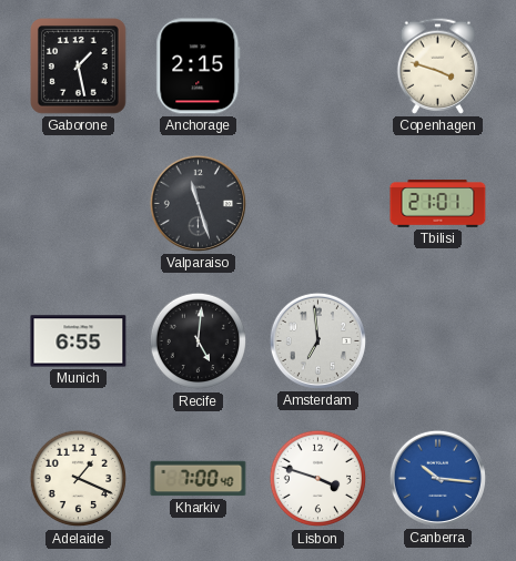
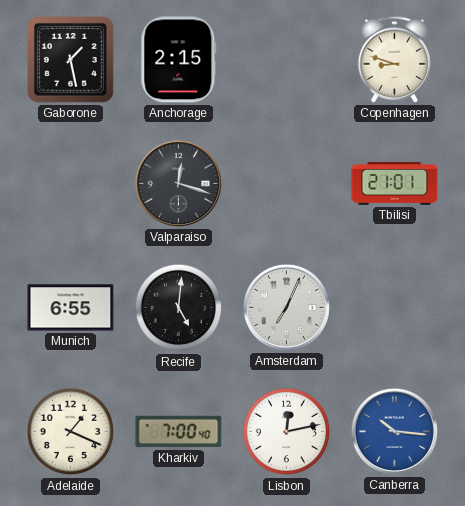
Copenhagen: 3:48 -> 8:48 (395, 59)
Valparaiso: 11:27 -> 12:18 (178, 183)
Amsterdam: 6:59 -> 7:04 (286, 307)
Lisbon: 3:48 -> 12:13 (287, 432)
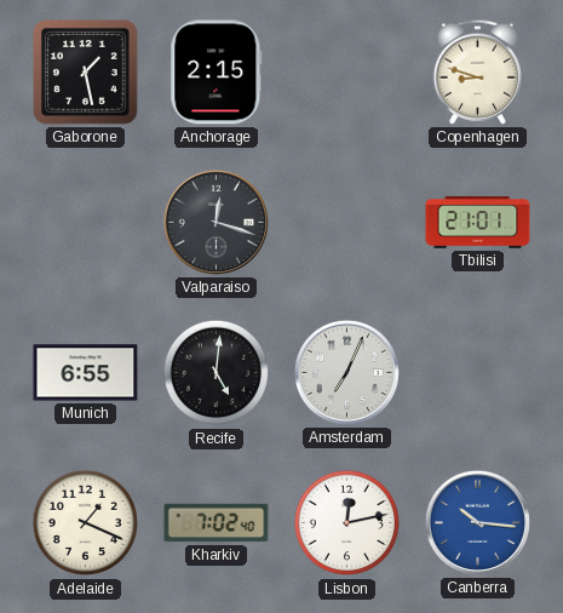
Kharkiv: 7:00 -> 7:02 (217, 523)
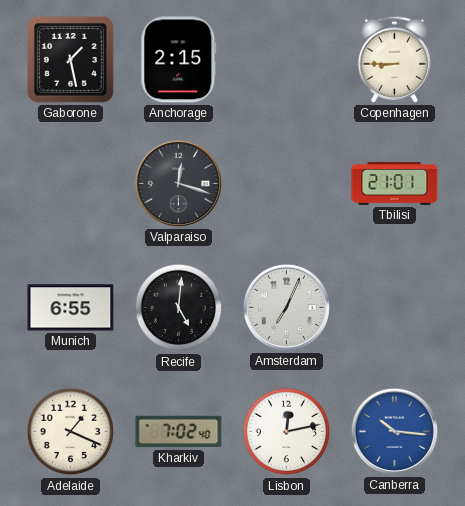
Copenhagen: 8:48 -> 8:45 (395, 59)
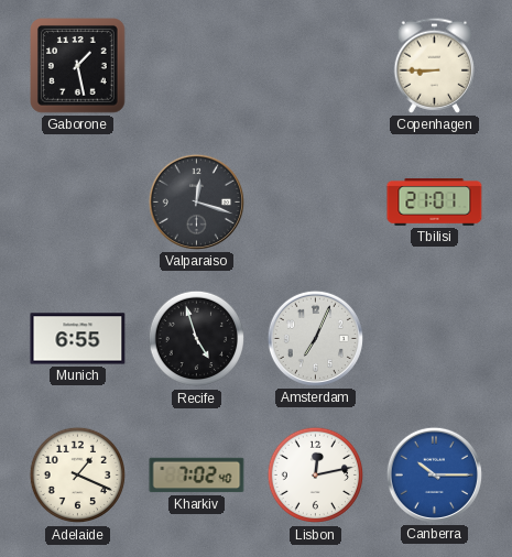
Anchorage: 2:15 -> none (179, 60)
Recife: 5:01 -> 4:57 (197, 339)
Canberra: 10:16 -> 10:15 (434, 474)
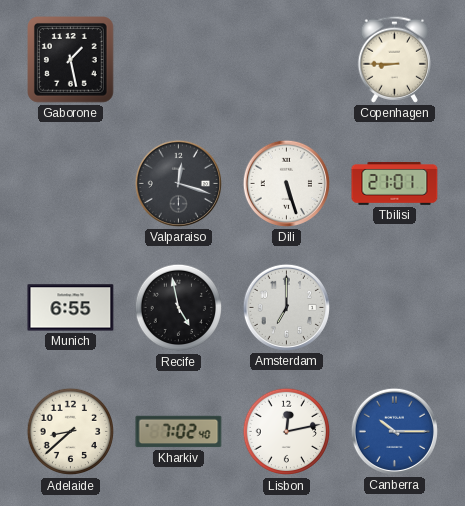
Dili: none -> 5:27 (286, 183)
Recife: 4:57 -> 4:58 (179, 308)
Amsterdam: 7:04 -> 7:00 (286, 307)
Adelaide: 1:19 -> 8:38 (71, 432)
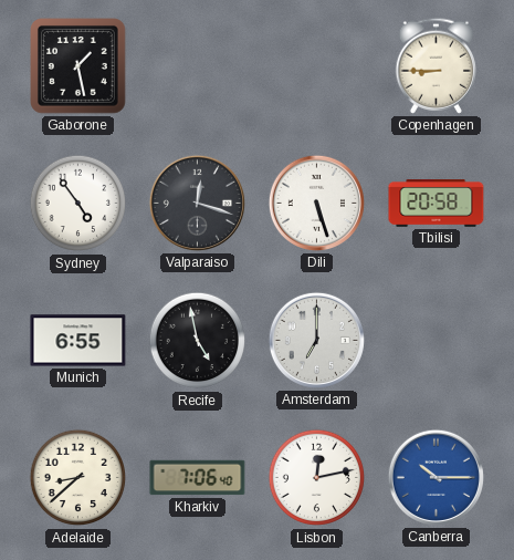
Sydney: none -> 4:54 (78, 204)
Tbilisi: 21:01 -> 20:58 (437, 204)
Kharkiv: 7:02 -> 7:06 (198, 478)
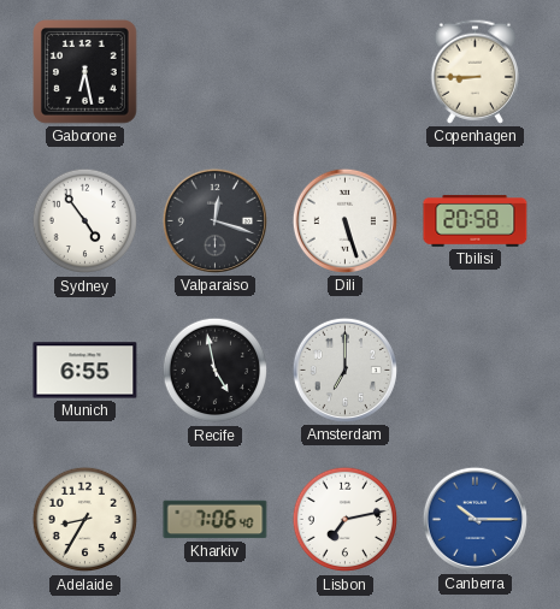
Gaborone: 1:28 -> 6:28 (86, 72)
Adelaide: 8:38 -> 8:35 (86, 520)
Lisbon: 12:13 -> 7:13 (346, 520)
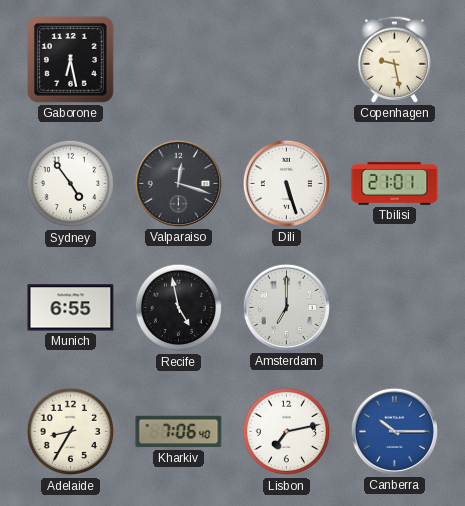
Copenhagen: 8:45 -> 9:28 (395, 59)
Tbilisi: 20:58 -> 21:01 (395, 184)
